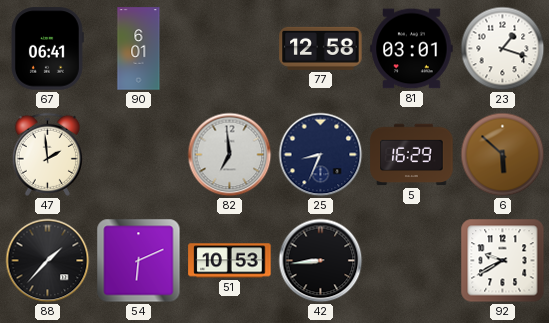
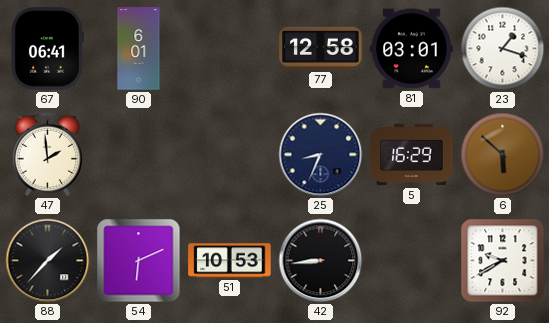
82: 6:59 -> none (230, 155)
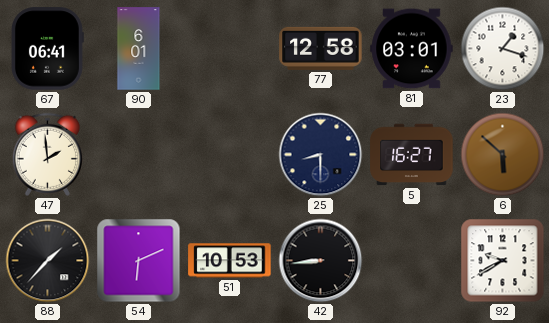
25: 8:34 -> 8:30 (321, 155)
5: 16:29 -> 16:27 (412, 155)
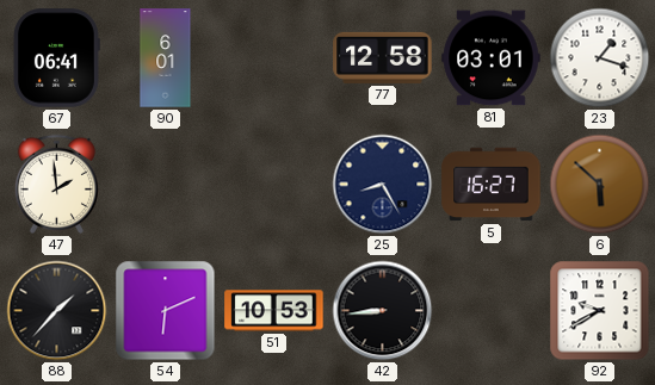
25: 8:30 -> 8:25 (383, 185)
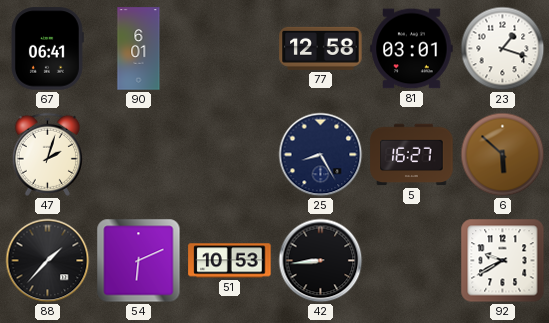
47: 1:59 -> 2:03 (47, 154)
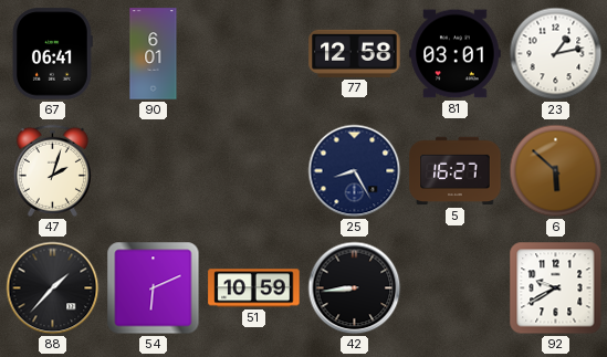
23: 1:18 -> 1:13 (556, 54)
51: 10:53 -> 10:59 (254, 288)
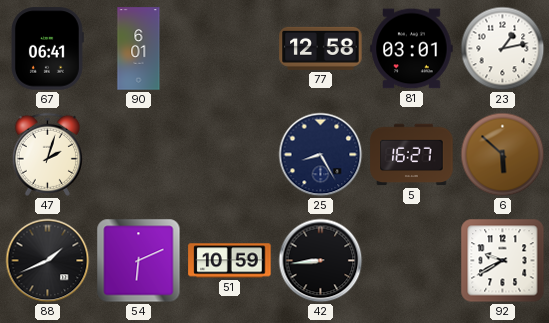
88: 1:37 -> 1:41 (48, 261)
